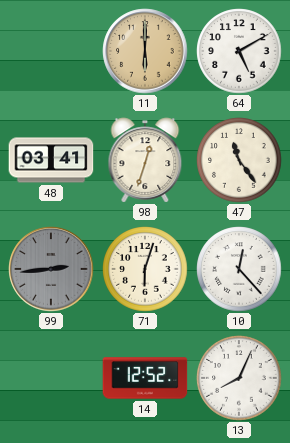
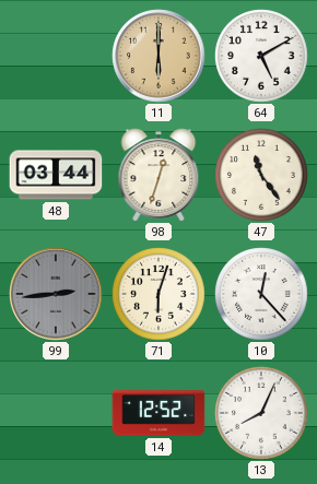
48: 03:41 -> 03:44 (56, 175)
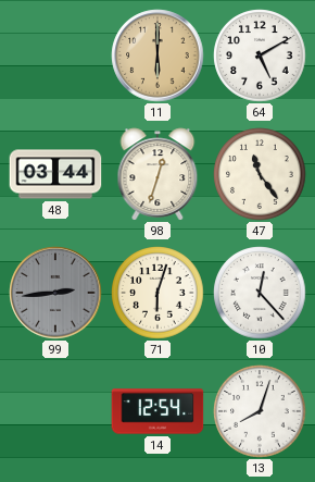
14: 12:52 -> 12:54 (157, 411)
13: 8:04 -> 8:03 (260, 411)
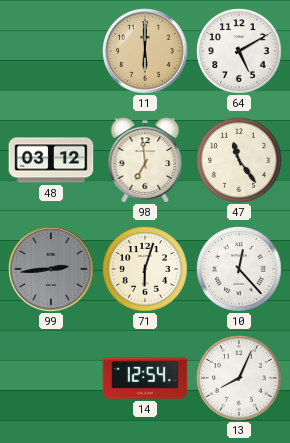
48: 03:44 -> 03:12 (51, 160)
98: 12:33 -> 6:59 (145, 160)
13: 8:03 -> 8:04 (239, 378)
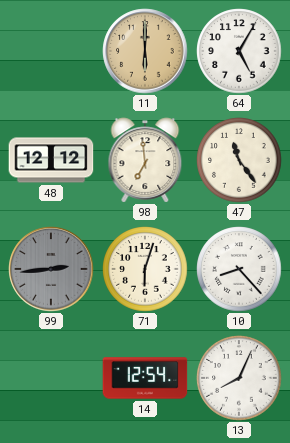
64: 5:10 -> 5:05 (239, 51)
48: 03:12 -> 12:12 (51, 160)
10: 12:23 -> 8:23 (239, 269)
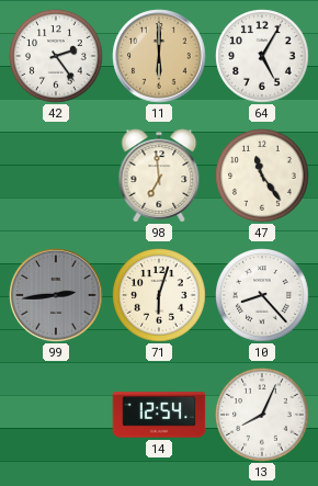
42: none -> 2:24 (56, 56)
48: 12:12 -> none (51, 160)
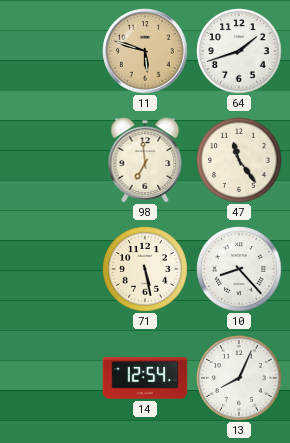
42: 2:24 -> none (56, 56)
11: 6:00 -> 5:48 (145, 51)
64: 5:05 -> 1:42 (239, 51)
99: 2:44 -> none (56, 295)
71: 6:03 -> 5:28 (145, 269)
